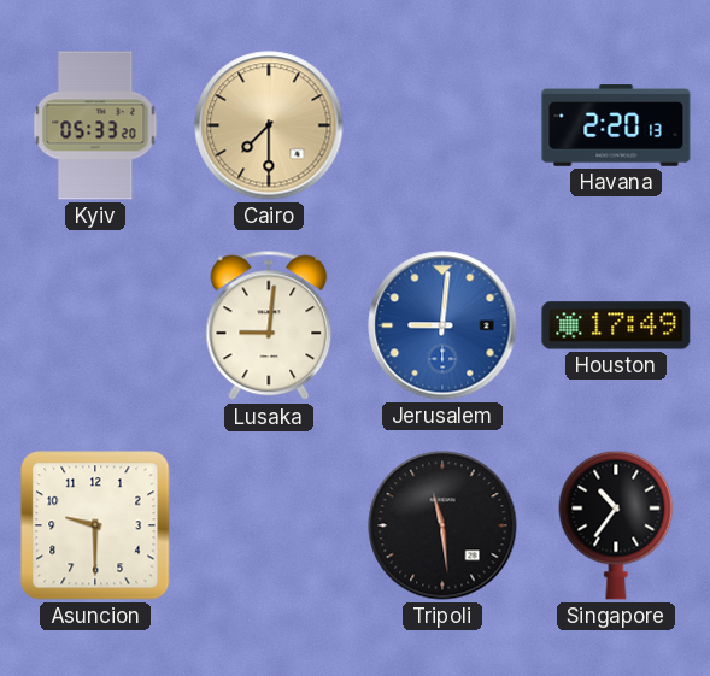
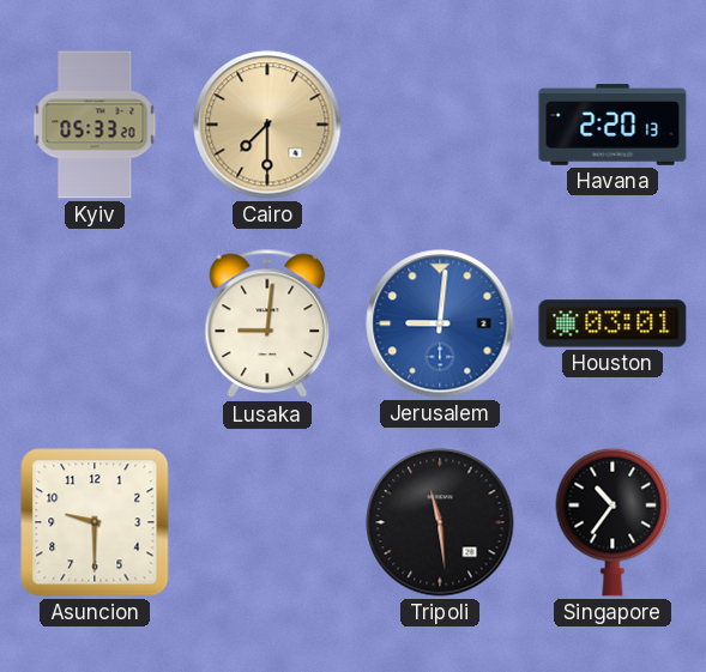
Houston: 17:49 -> 03:01 (613, 323)
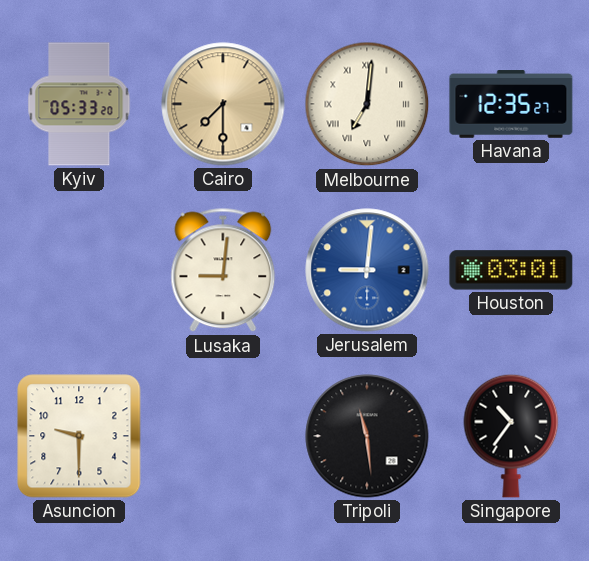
Melbourne: none -> 7:01 (367, 104)
Havana: 2:20 -> 12:35 (511, 104)
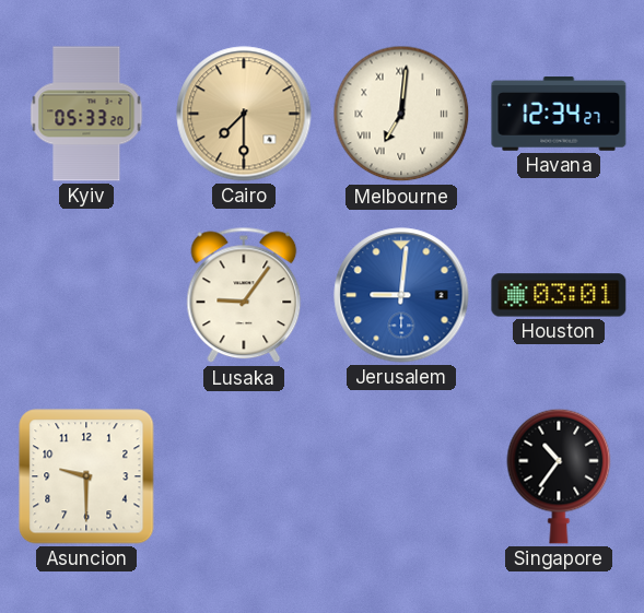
Havana: 12:35 -> 12:34 (559, 114)
Lusaka: 9:01 -> 9:06 (244, 295)
Tripoli: 11:29 -> none (367, 436)
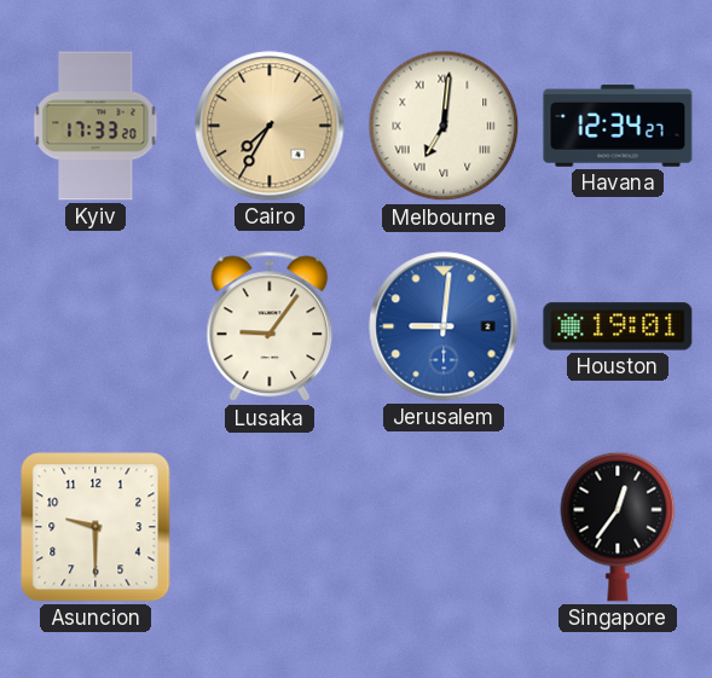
Kyiv: 05:33 -> 17:33 (95, 126)
Cairo: 7:30 -> 7:35 (270, 126)
Houston: 03:01 -> 19:01 (618, 326)
Singapore: 10:36 -> 12:36 (618, 527)
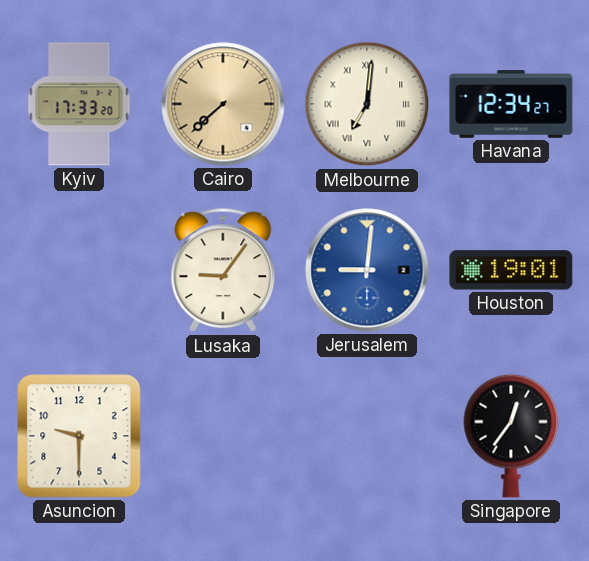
Cairo: 7:35 -> 7:38 (223, 104)
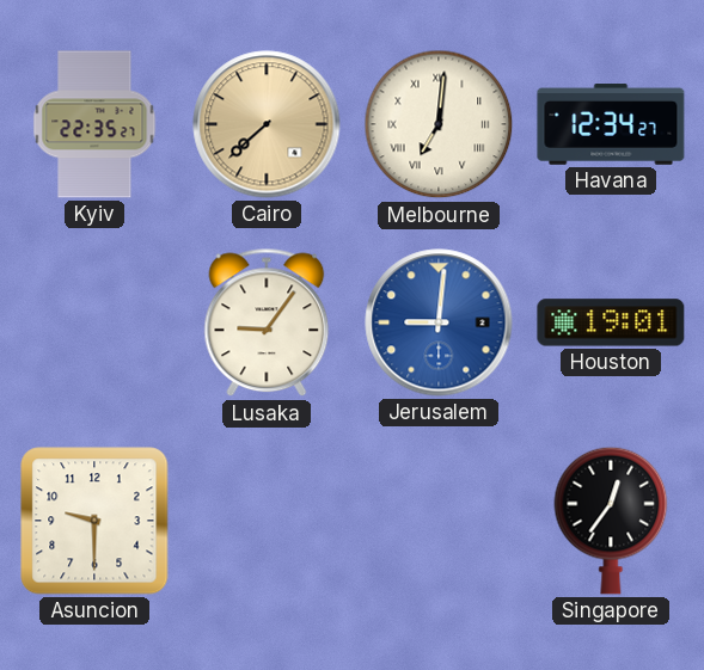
Kyiv: 17:33 -> 22:35 (94, 124)
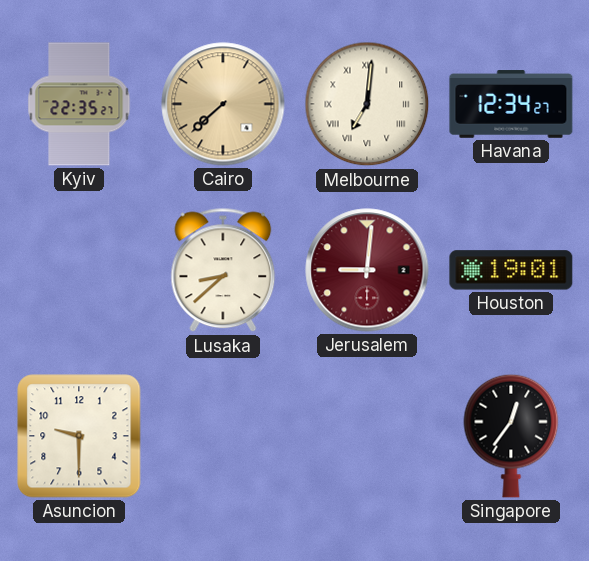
Lusaka: 9:06 -> 8:38 (223, 270)
Jerusalem dial: blue -> burgundy (367, 270)
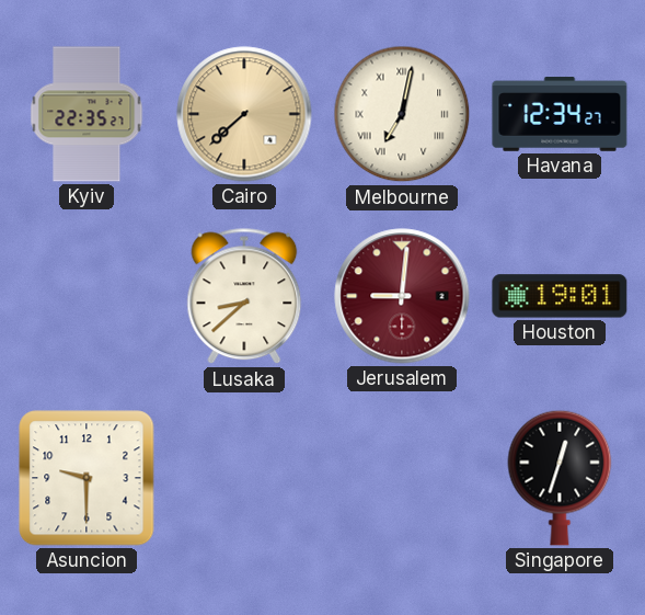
Melbourne: 7:01 -> 7:02 (402, 114)
Singapore: 12:36 -> 12:33 (560, 478)
